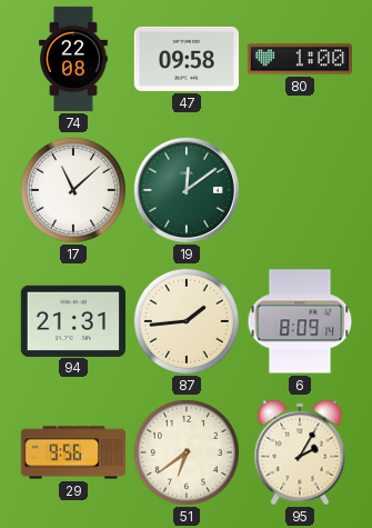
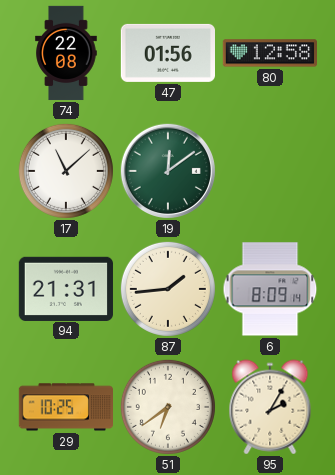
47: 09:58 -> 01:56 (167, 53)
80: 1:00 -> 12:58 (269, 53)
29: 9:56 -> 10:25 (65, 407)
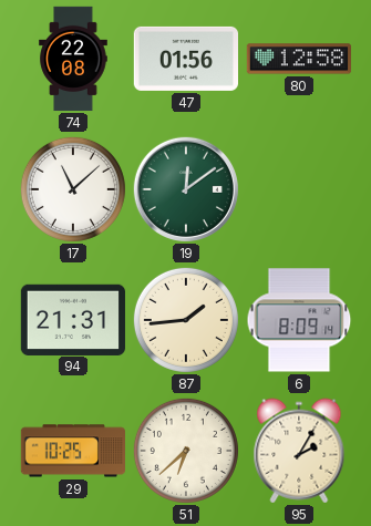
51: 6:39 -> 6:38 (186, 451)
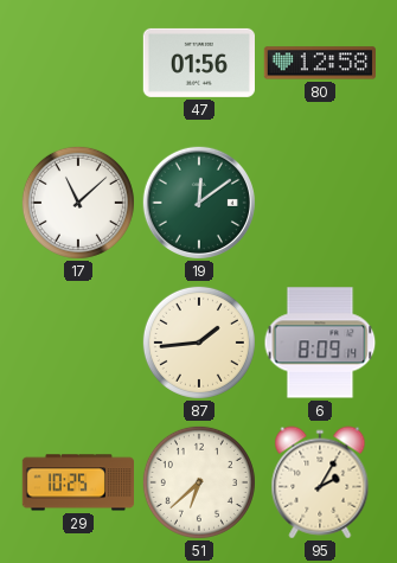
74: 22:08 -> none (73, 59)
94: 21:31 -> none (73, 319)
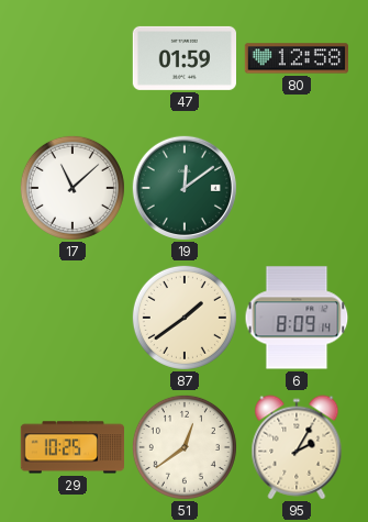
47: 01:56 -> 01:59 (183, 58)
87: 1:44 -> 1:39 (185, 318)
51: 6:38 -> 12:39 (185, 447)
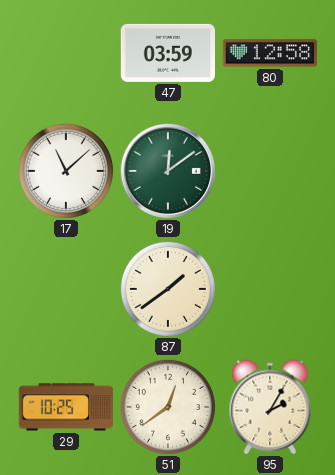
47: 01:59 -> 03:59 (167, 53)
6: 8:09 -> none (297, 318)
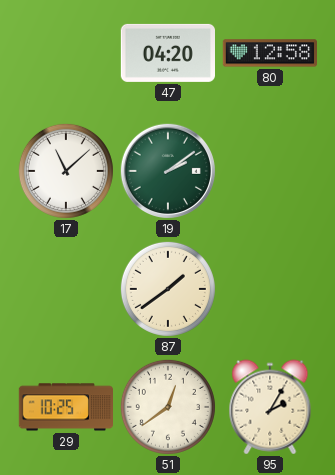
47: 03:59 -> 04:20 (167, 53)
19: 12:09 -> 2:09 (168, 171)
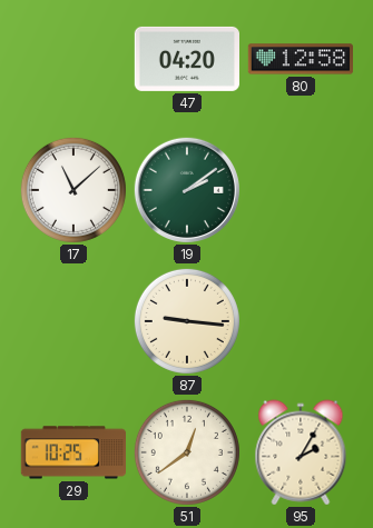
87: 1:39 -> 9:16 (187, 321)
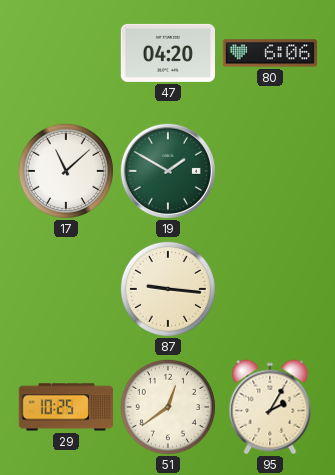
80: 12:58 -> 6:06 (269, 53)
19: 2:09 -> 1:50 (168, 171)
